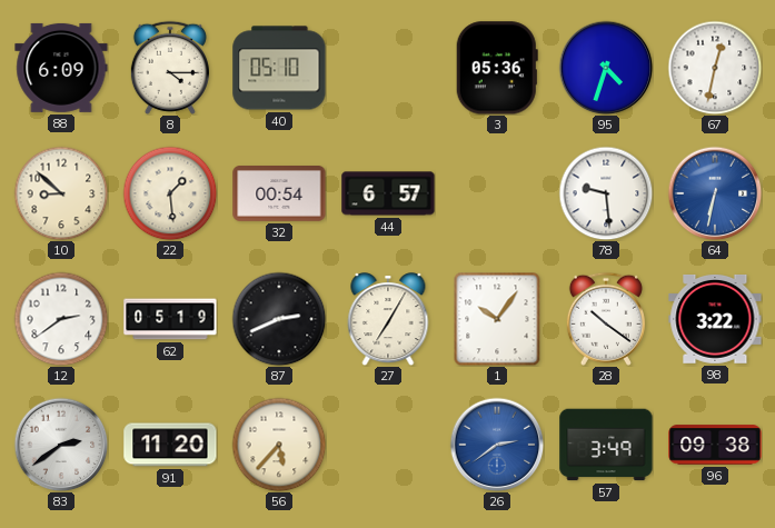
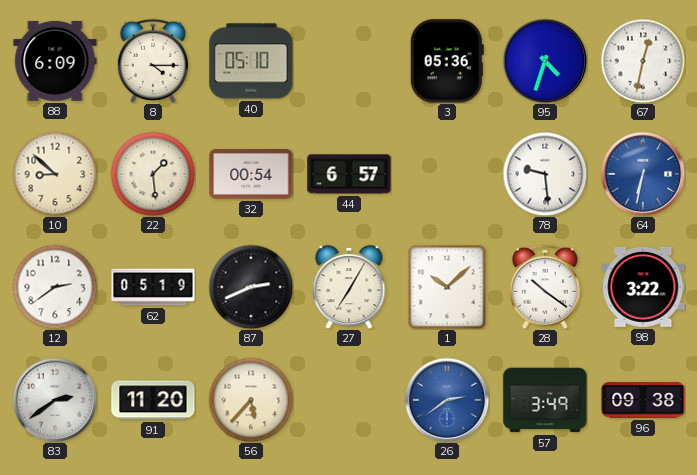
1: 10:06 -> 10:08 (447, 287)
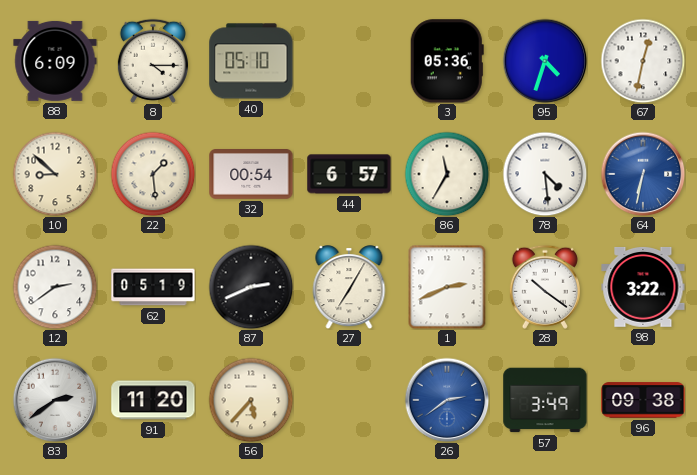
86: none -> 11:35 (447, 174)
78: 9:29 -> 4:29 (545, 174)
1: 10:08 -> 2:41 (447, 287)
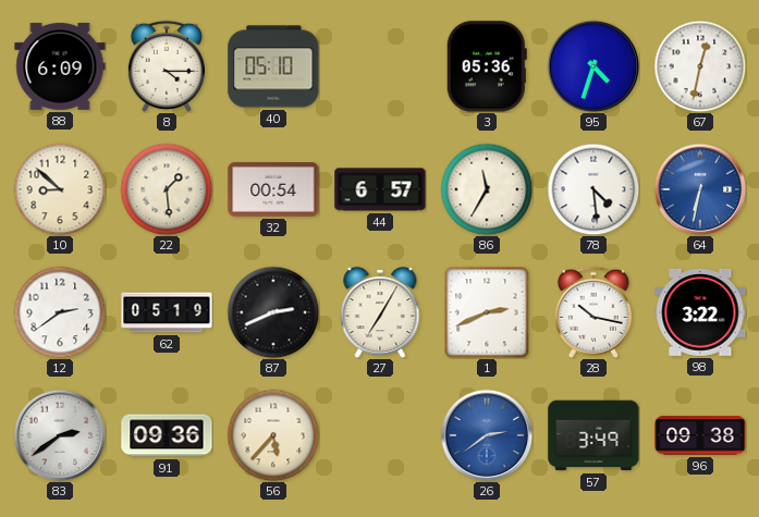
28: 10:21 -> 10:17 (593, 312)
91: 11:20 -> 09:36 (167, 435)
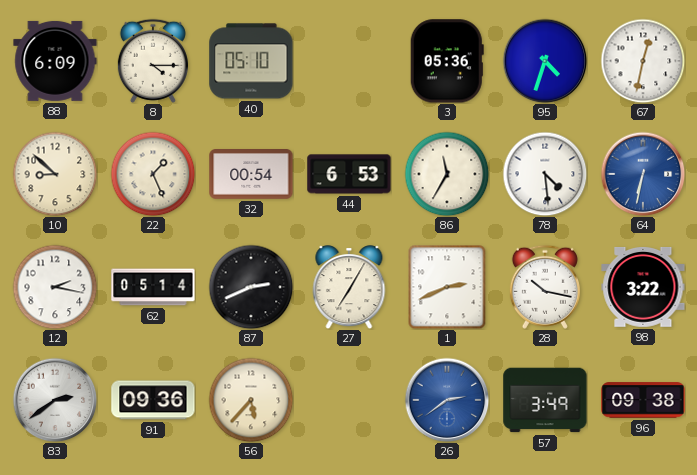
22: 1:29 -> 1:26 (153, 174)
44: 6:57 -> 6:53 (349, 174)
12: 2:39 -> 2:17 (55, 287)
62: 05:19 -> 05:14 (153, 287)
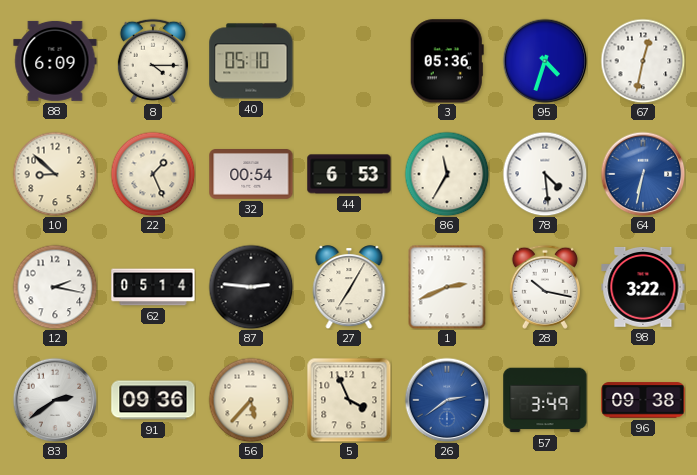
87: 2:41 -> 2:46 (251, 287)
5: none -> 3:56 (349, 400)
